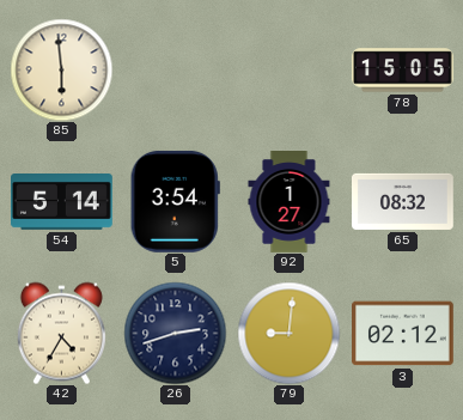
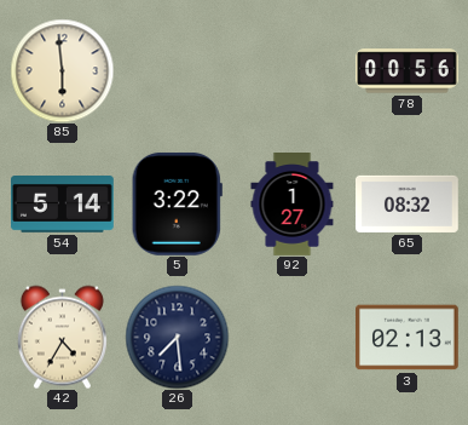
78: 15:05 -> 00:56 (408, 71)
5: 3:54 -> 3:22 (177, 203)
26: 2:42 -> 7:29 (177, 337)
79: 9:01 -> none (288, 333)
3: 02:12 -> 02:13 (408, 338)
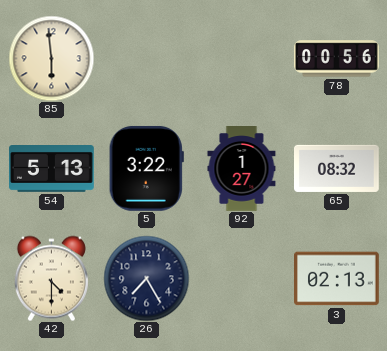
54: 5:14 -> 5:13 (52, 169)
42: 4:35 -> 4:30 (51, 278)
26: 7:29 -> 7:25 (146, 278)
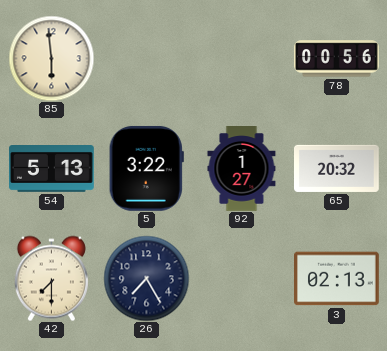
65: 08:32 -> 20:32 (337, 168)
42: 4:30 -> 7:30 (51, 278)
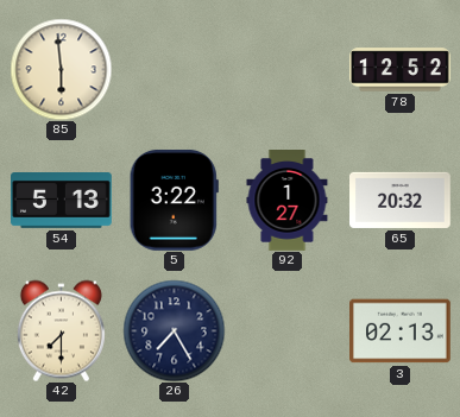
78: 00:56 -> 12:52 (401, 70)
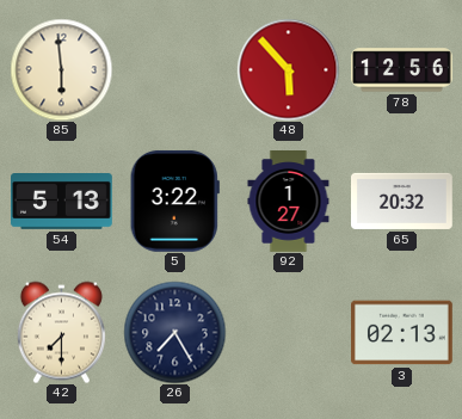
48: none -> 5:53 (288, 69)
78: 12:52 -> 12:56 (402, 70)
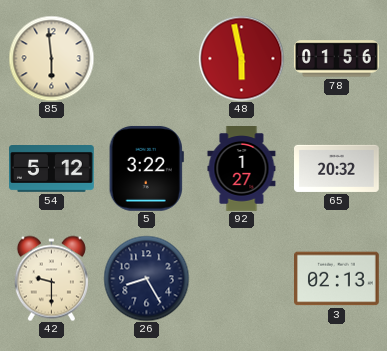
48: 5:53 -> 5:58 (241, 58)
78: 12:56 -> 01:56 (337, 59)
54: 5:13 -> 5:12 (52, 169)
42: 7:30 -> 9:30 (51, 278)
26: 7:25 -> 8:25 (146, 278)
